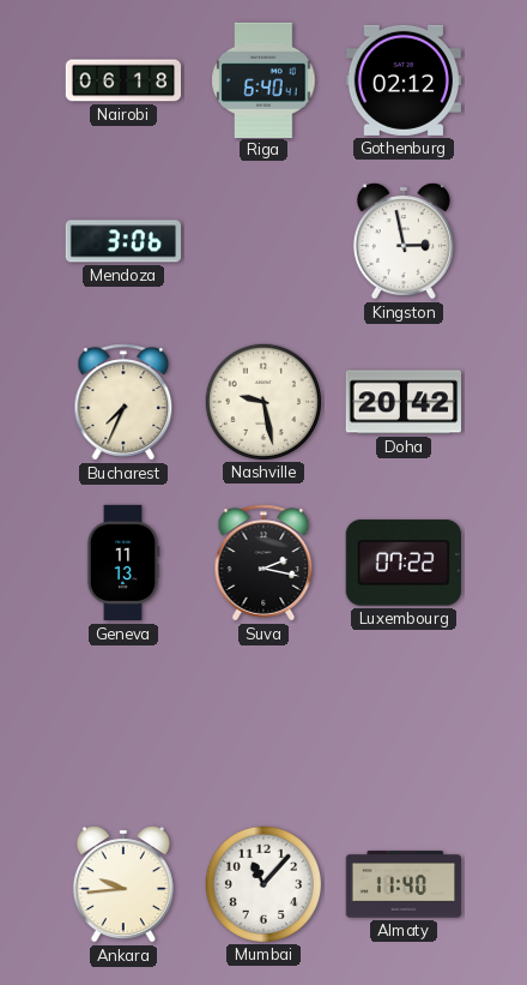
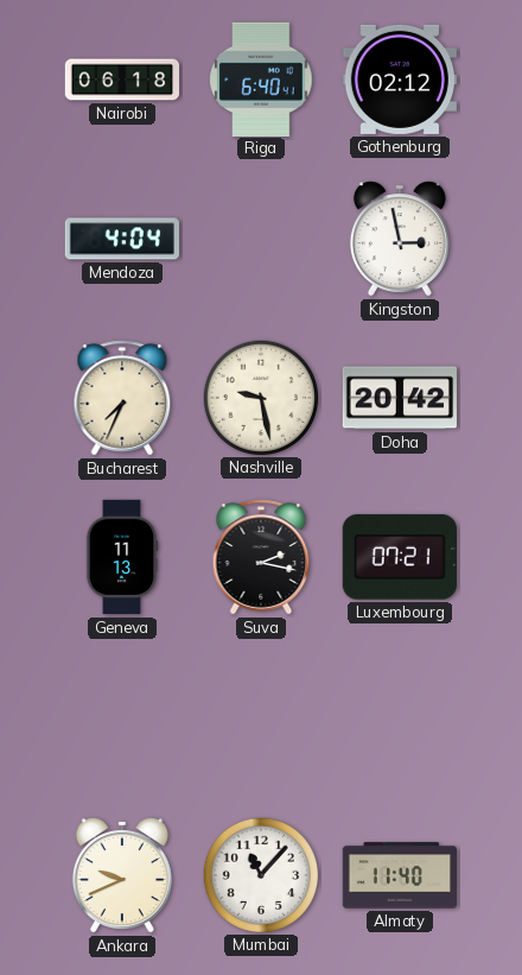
Mendoza: 3:06 -> 4:04 (121, 239)
Luxembourg: 07:22 -> 07:21 (400, 557)
Ankara: 9:44 -> 9:41 (122, 875)
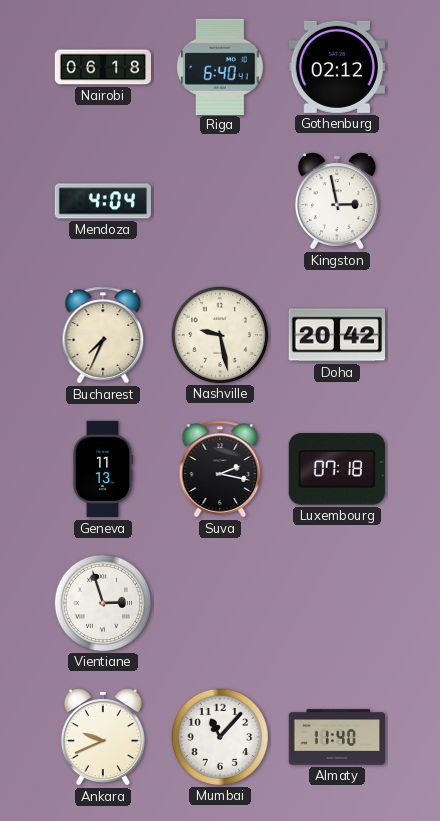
Luxembourg: 07:21 -> 07:18 (337, 469)
Vientiane: none -> 2:57 (102, 602)
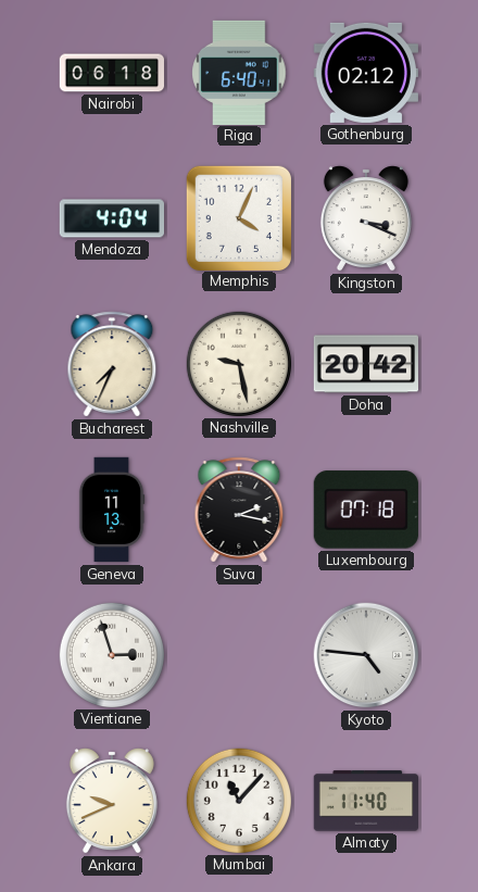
Memphis: none -> 4:04 (238, 217)
Kingston: 2:58 -> 3:19 (366, 218)
Kyoto: none -> 4:46 (366, 655)
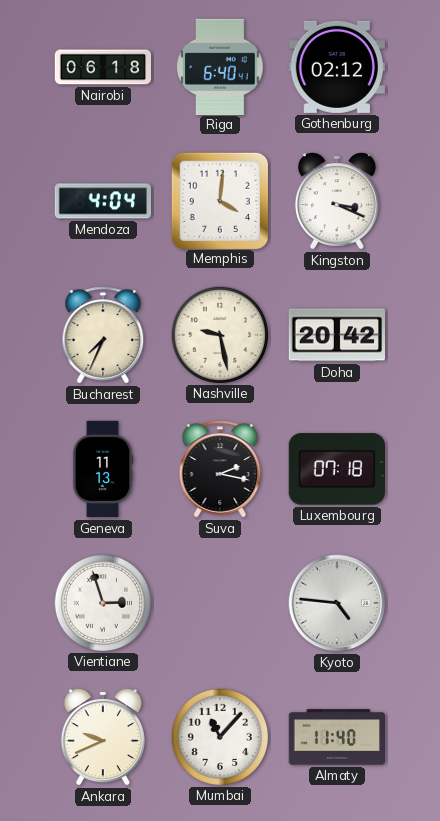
Memphis: 4:04 -> 4:01 (219, 200)
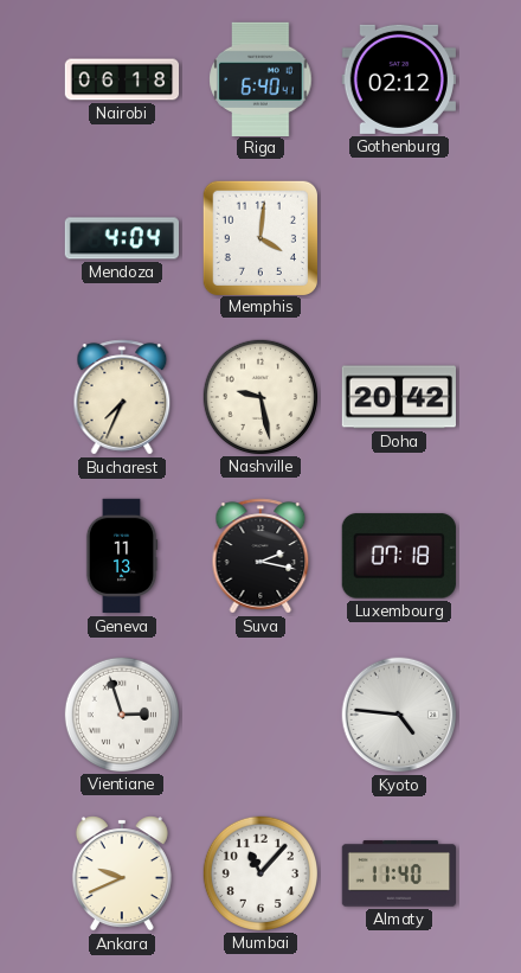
Kingston: 3:19 -> none (337, 201)
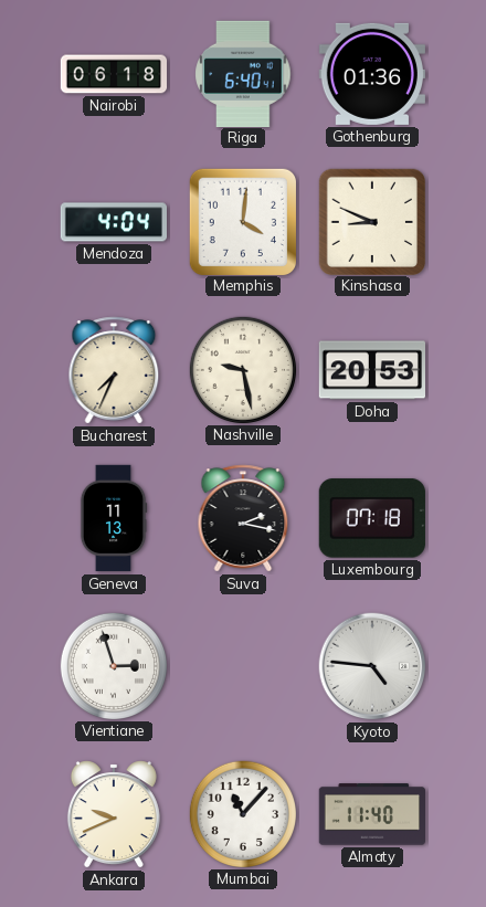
Gothenburg: 02:12 -> 01:36 (372, 74)
Kinshasa: none -> 8:49 (371, 221)
Doha: 20:42 -> 20:53 (371, 370)
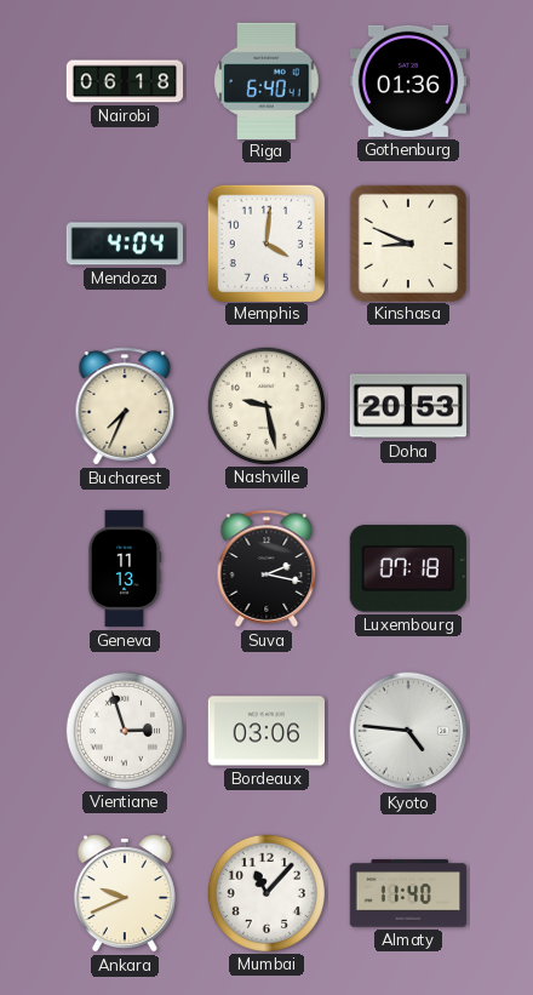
Bordeaux: none -> 03:06 (265, 731)
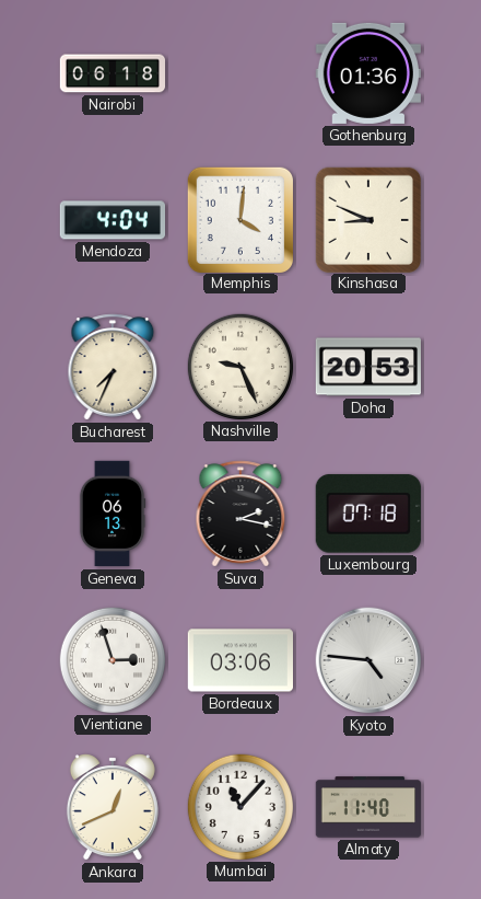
Riga: 6:40 -> none (266, 80)
Nashville: 9:28 -> 9:26 (239, 366)
Geneva: 11:13 -> 06:13 (113, 514)
Ankara: 9:41 -> 12:41 (113, 807)
